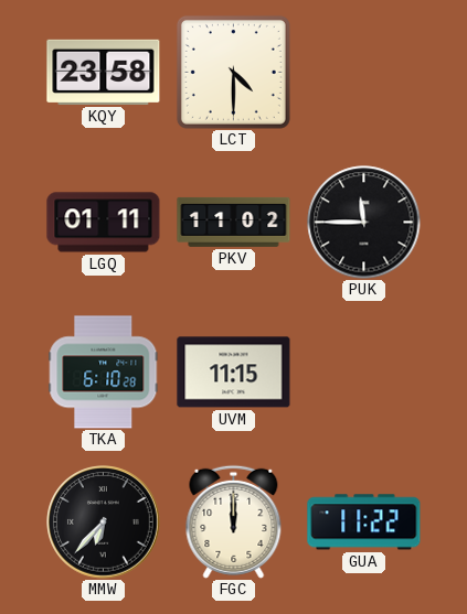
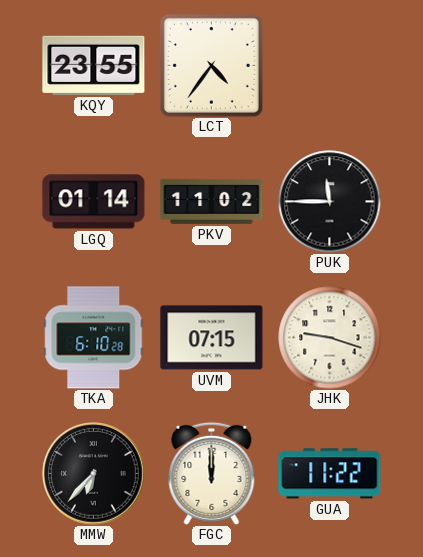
KQY: 23:58 -> 23:55 (94, 65)
LCT: 4:30 -> 4:36 (211, 65)
LGQ: 01:11 -> 01:14 (94, 202)
UVM: 11:15 -> 07:15 (212, 338)
JHK: none -> 9:18 (330, 338)
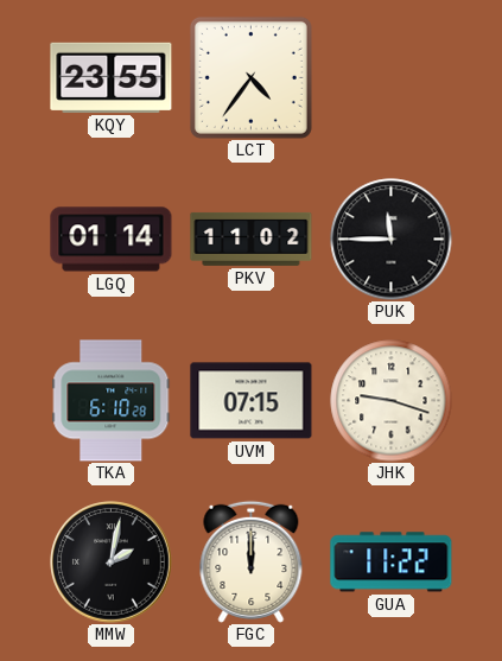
MMW: 6:37 -> 2:02 (112, 563)
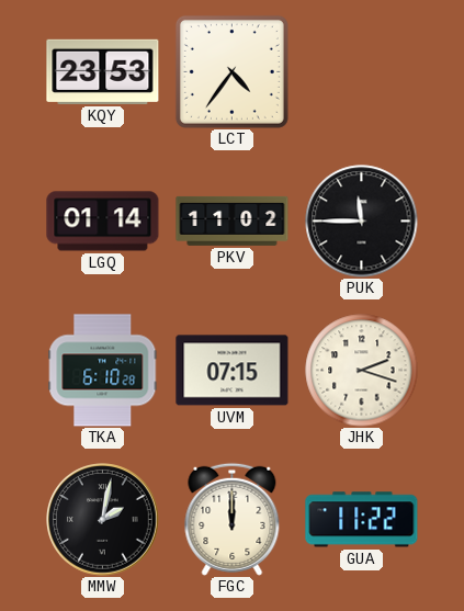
KQY: 23:55 -> 23:53 (103, 71)
JHK: 9:18 -> 2:18 (362, 371)
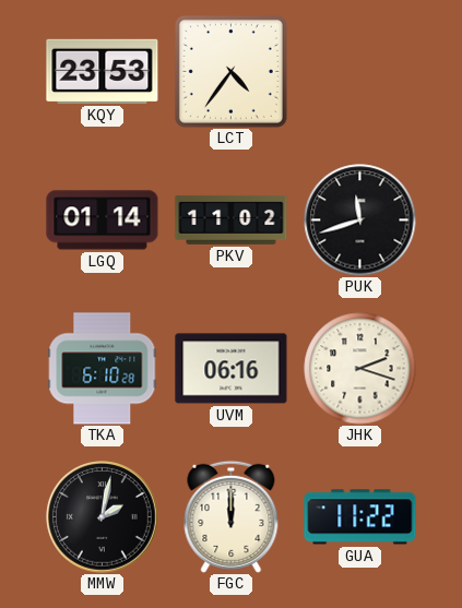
PUK: 11:45 -> 11:42 (360, 220)
UVM: 07:15 -> 06:16 (232, 369)
